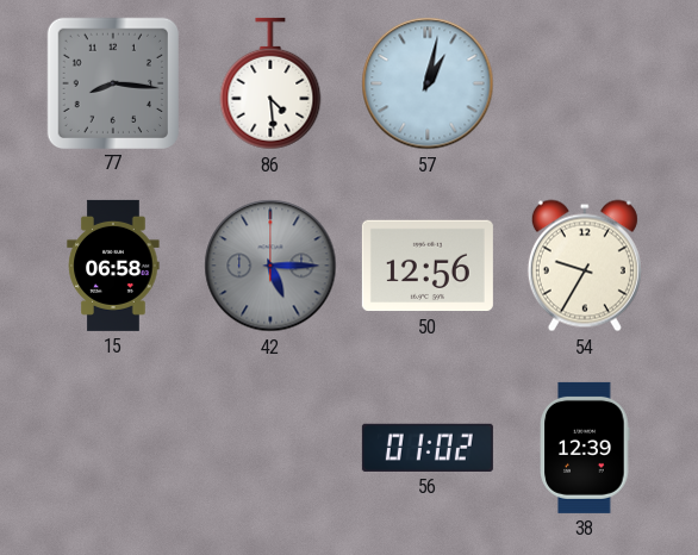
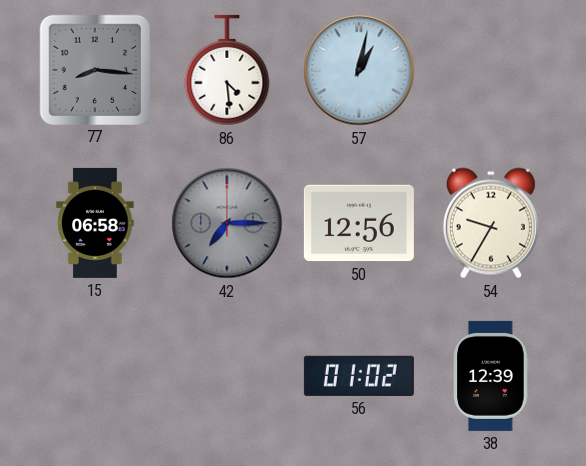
42: 5:15 -> 7:15 (227, 223)
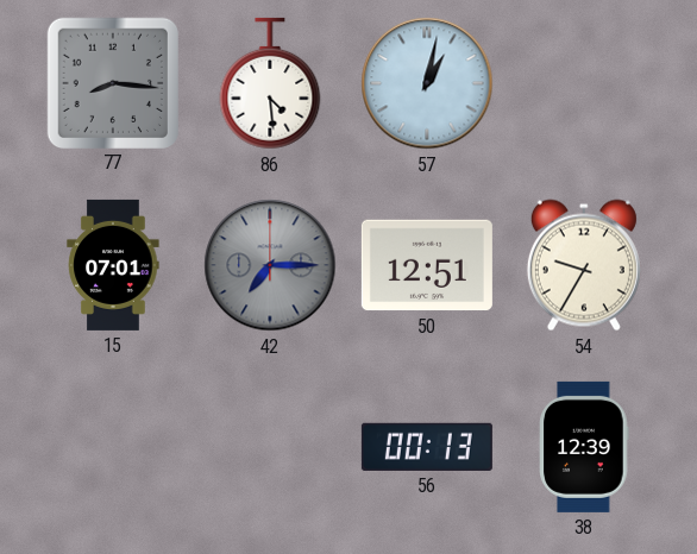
15: 06:58 -> 07:01 (113, 265)
50: 12:56 -> 12:51 (427, 265)
56: 01:02 -> 00:13 (427, 447)
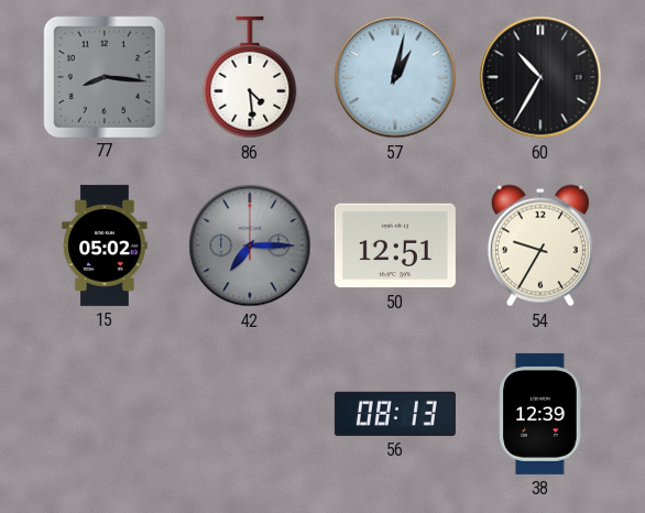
60: none -> 10:35 (540, 77)
15: 07:01 -> 05:02 (105, 245)
56: 00:13 -> 08:13 (395, 414)
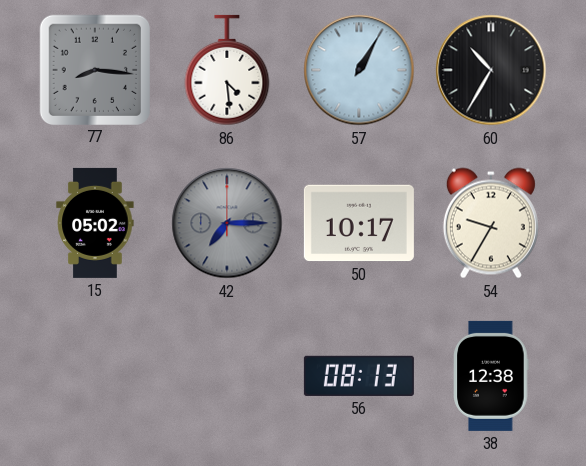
57: 1:02 -> 1:05 (359, 70)
50: 12:51 -> 10:17 (359, 223)
38: 12:39 -> 12:38 (491, 376)
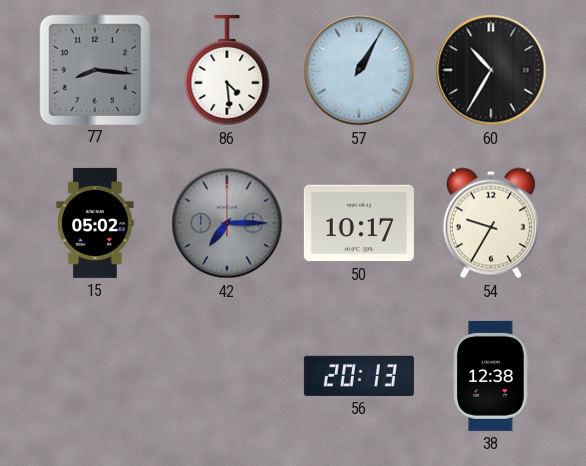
56: 08:13 -> 20:13 (359, 376)
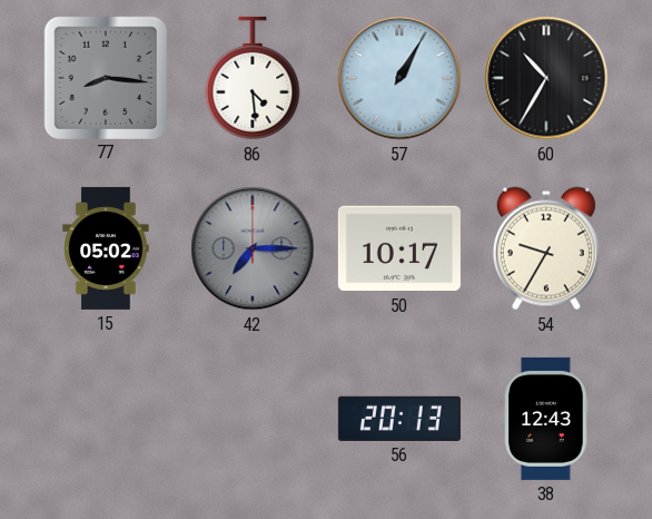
38: 12:38 -> 12:43 (546, 419)
